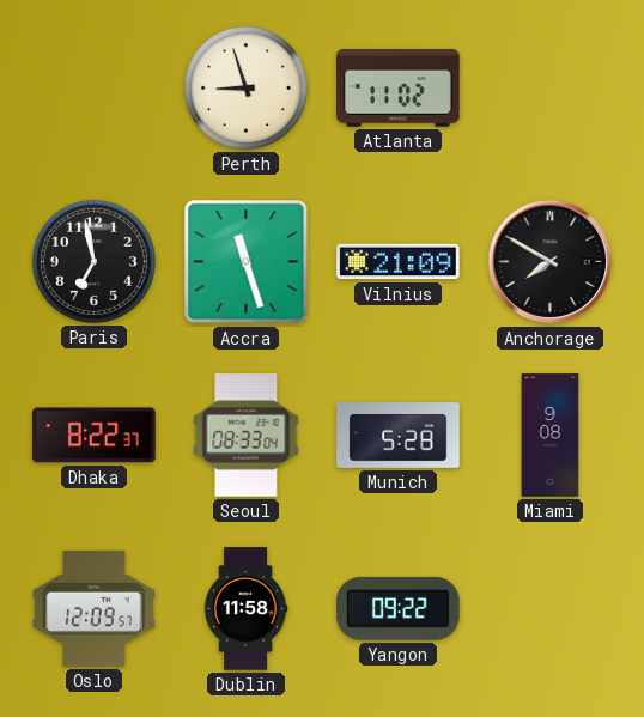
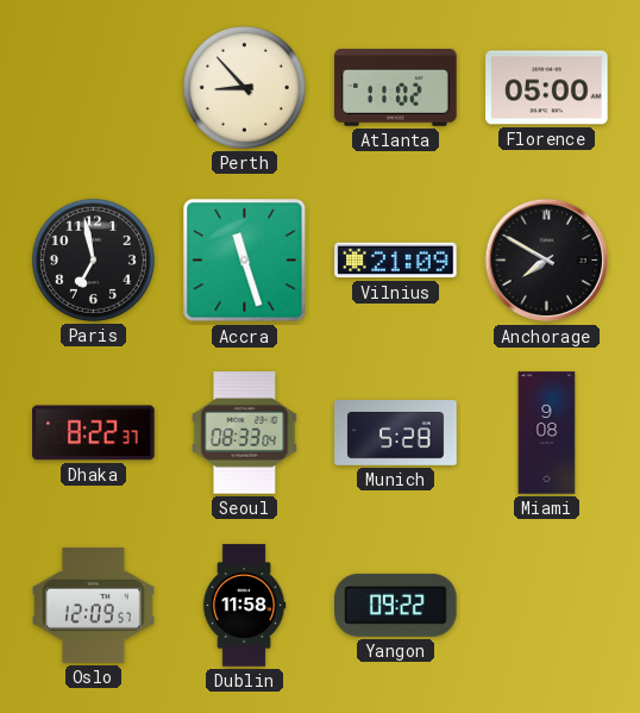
Perth: 8:57 -> 8:53 (244, 87)
Florence: none -> 05:00 (547, 88)
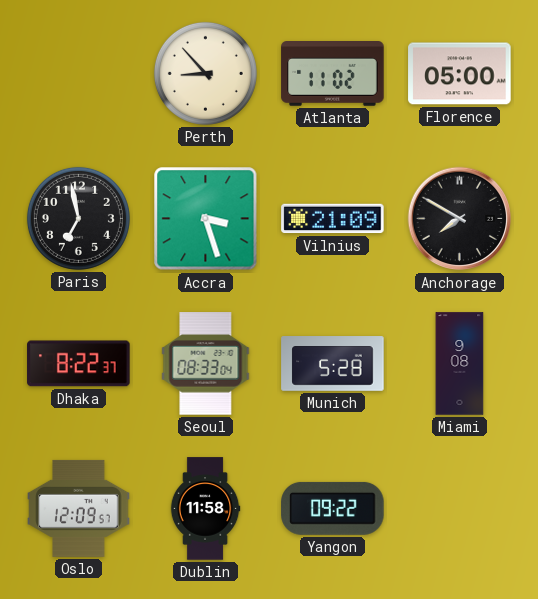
Accra: 11:27 -> 3:27 (206, 219)
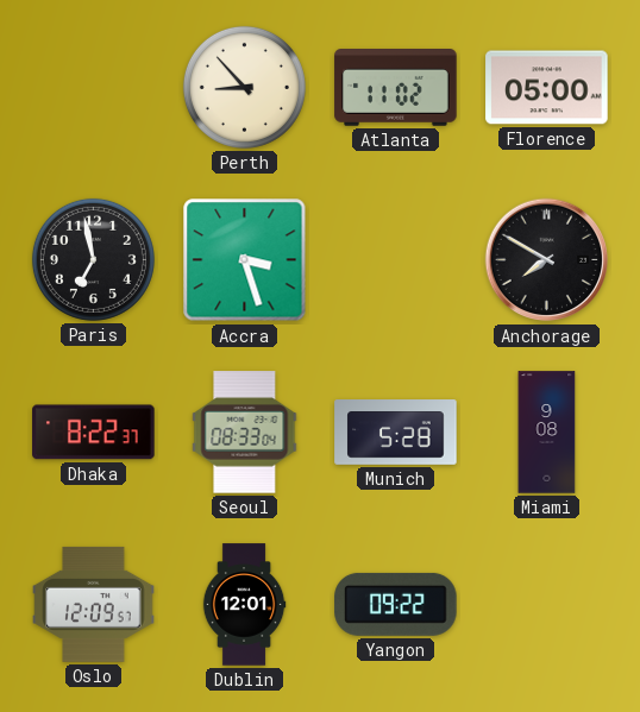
Vilnius: 21:09 -> none (333, 219)
Dublin: 11:58 -> 12:01 (244, 605)
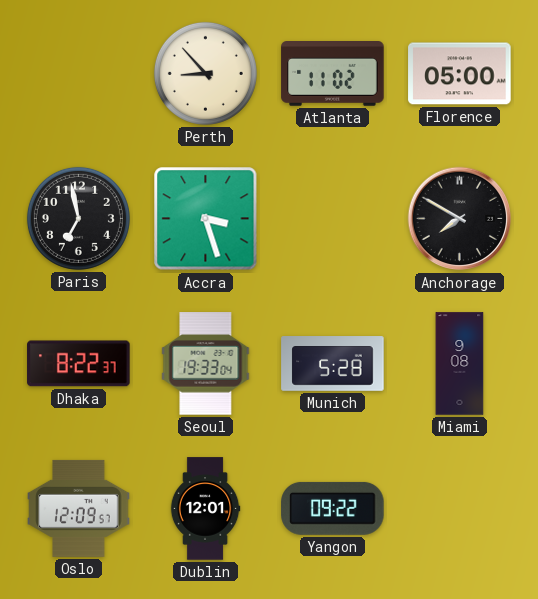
Seoul: 08:33 -> 19:33 (206, 364)
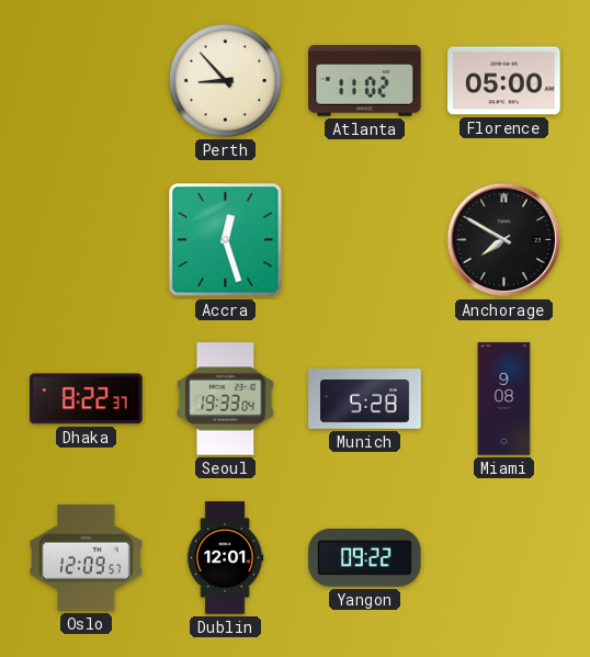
Paris: 6:58 -> none (78, 218)
Accra: 3:27 -> 12:27 (226, 240)
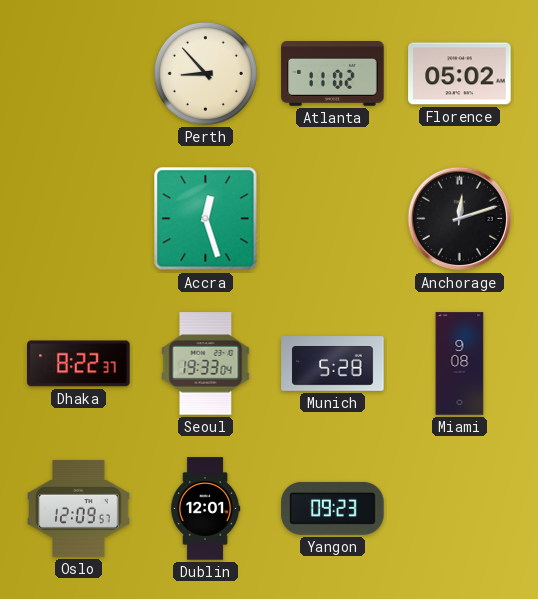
Florence: 05:00 -> 05:02 (460, 74)
Anchorage: 7:50 -> 12:12 (460, 219)
Yangon: 09:22 -> 09:23 (333, 508)
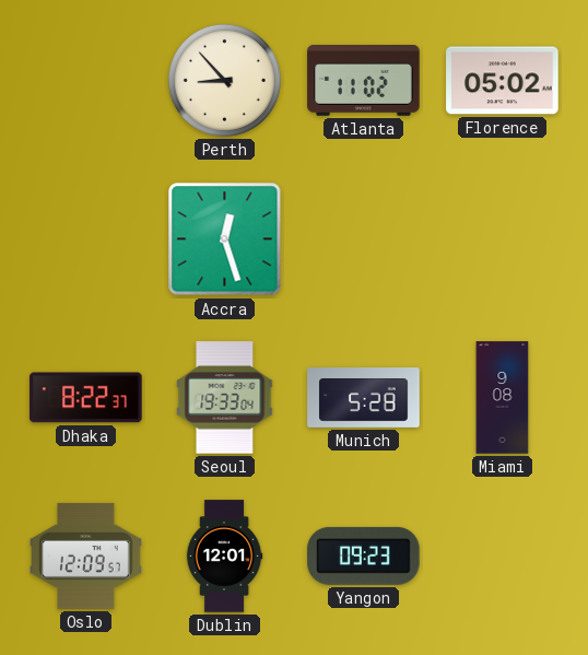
Anchorage: 12:12 -> none (460, 219)
